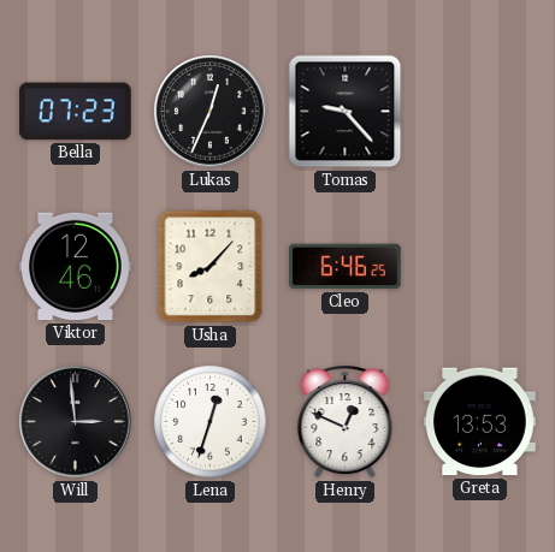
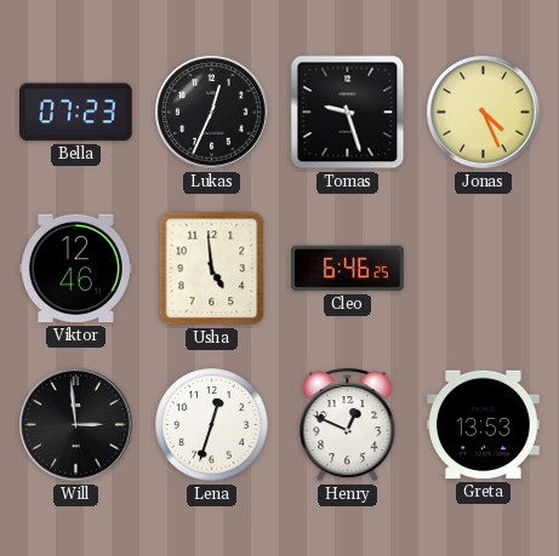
Tomas: 9:23 -> 9:27 (348, 113)
Jonas: none -> 4:26 (484, 113)
Usha: 8:07 -> 4:59 (212, 269)
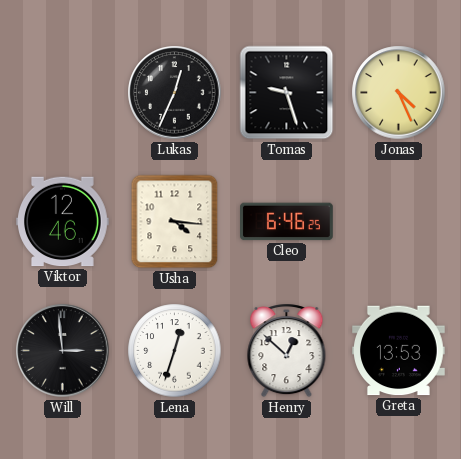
Bella: 07:23 -> none (76, 113)
Usha: 4:59 -> 4:16 (175, 222)
Henry: 12:49 -> 12:52 (287, 351)
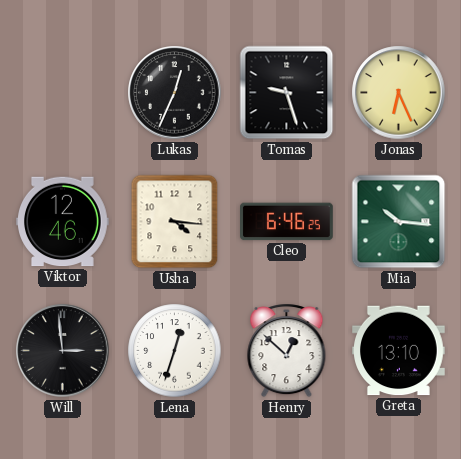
Jonas: 4:26 -> 6:26 (399, 93)
Mia: none -> 10:16 (399, 222)
Greta: 13:53 -> 13:10 (399, 351)
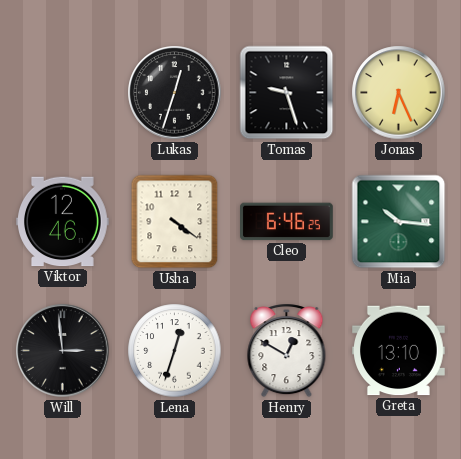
Lukas: 12:34 -> 12:33 (175, 93)
Usha: 4:16 -> 4:21 (175, 222)
Henry: 12:52 -> 12:50 (287, 351)
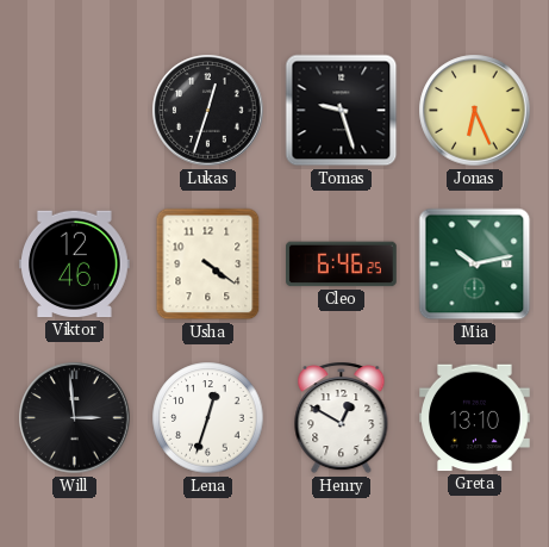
Mia: 10:16 -> 10:13 (475, 265)
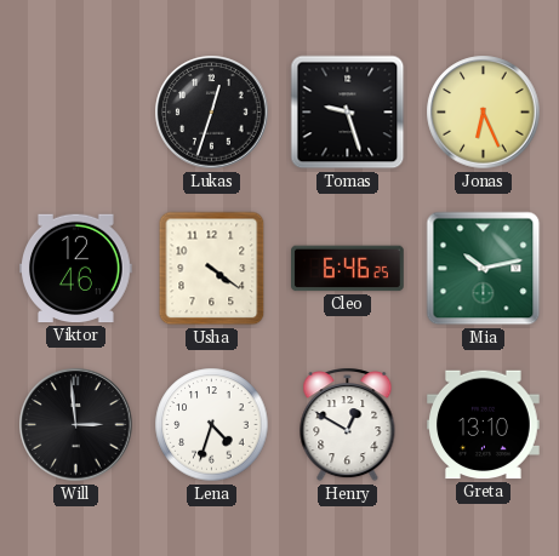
Lena: 12:33 -> 4:33 (212, 425)
